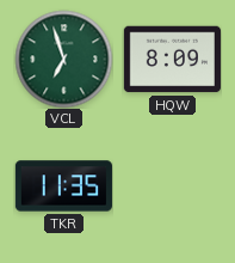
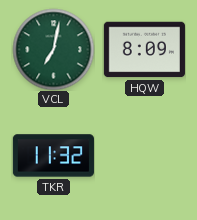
VCL: 6:57 -> 7:02 (53, 49)
TKR: 11:35 -> 11:32 (53, 156)
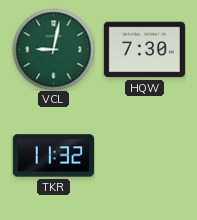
VCL: 7:02 -> 9:02 (53, 49)
HQW: 8:09 -> 7:30 (144, 50)
